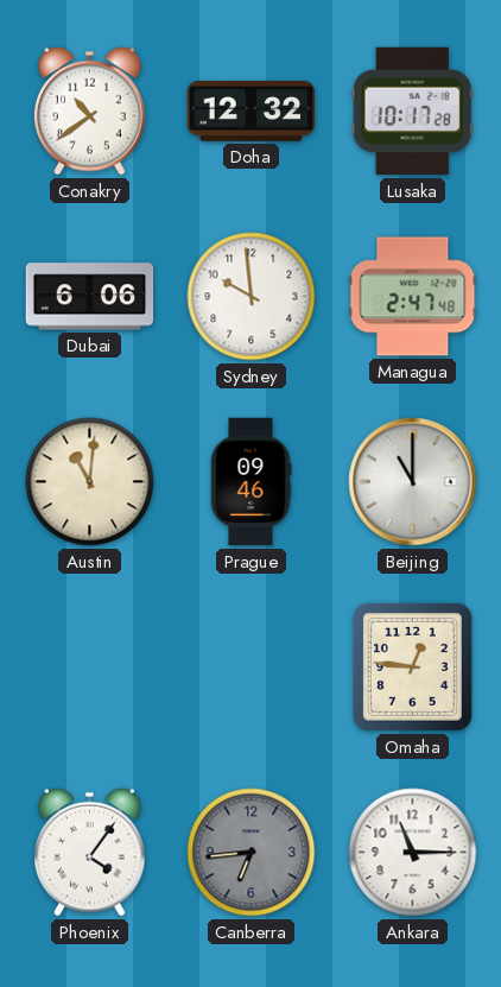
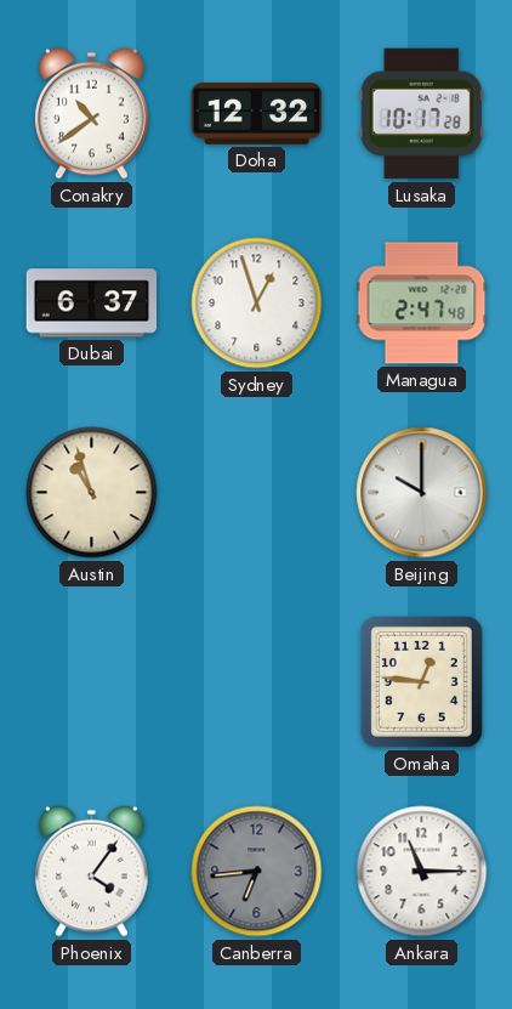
Dubai: 6:06 -> 6:37 (92, 304)
Sydney: 9:59 -> 12:57 (257, 304)
Austin: 11:01 -> 10:57 (92, 493)
Prague: 09:46 -> none (251, 482)
Beijing: 11:00 -> 10:00 (422, 493)
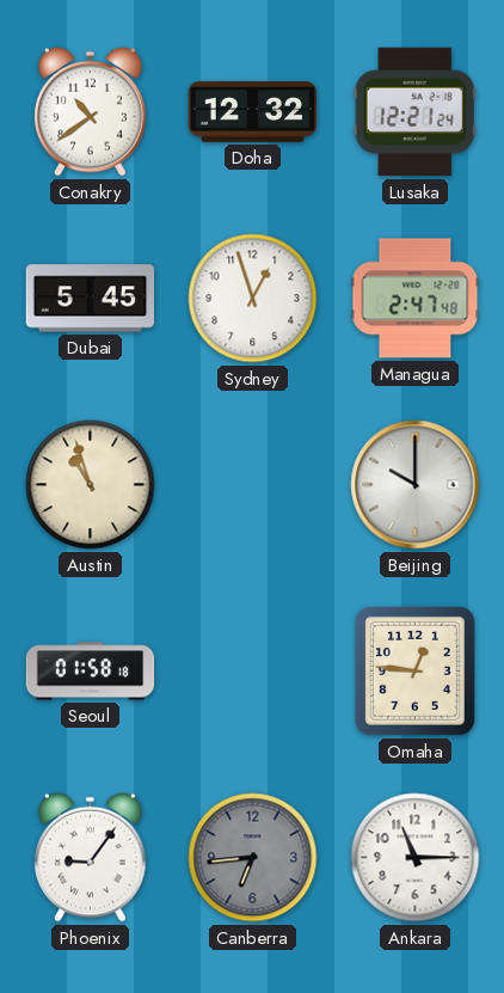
Lusaka: 10:17 -> 12:21 (414, 112)
Dubai: 6:37 -> 5:45 (91, 299)
Seoul: none -> 01:58 (91, 672)
Phoenix: 4:06 -> 9:06 (91, 857)
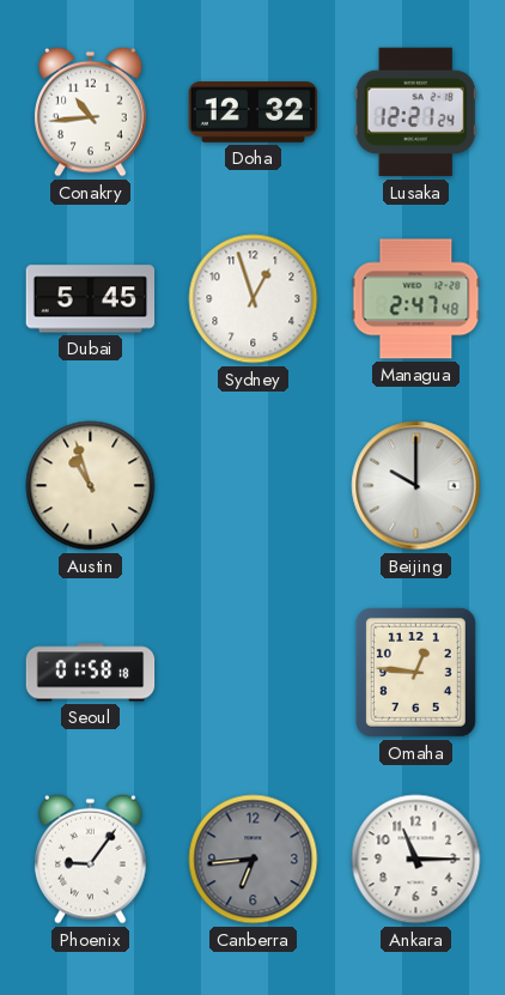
Conakry: 10:39 -> 10:44 (91, 111)
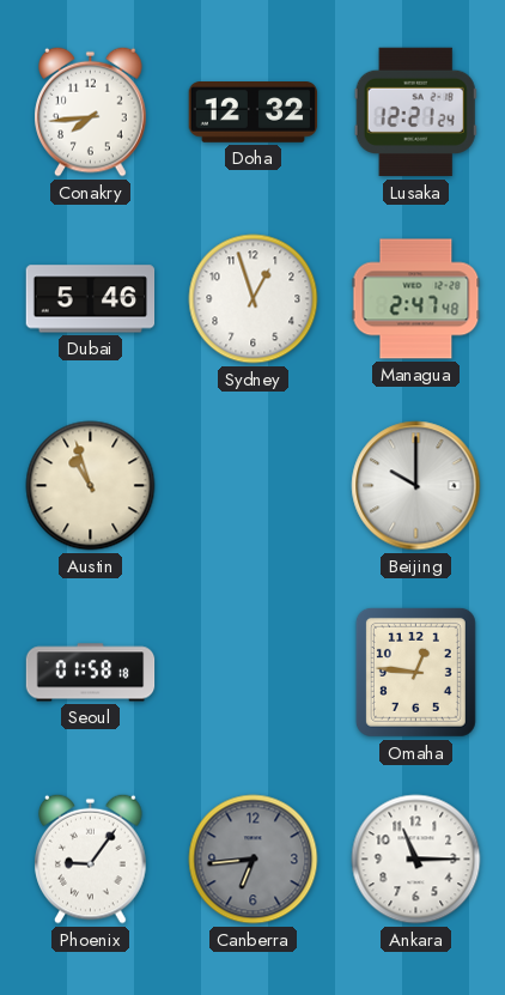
Conakry: 10:44 -> 7:44 (91, 111)
Dubai: 5:45 -> 5:46 (91, 299)
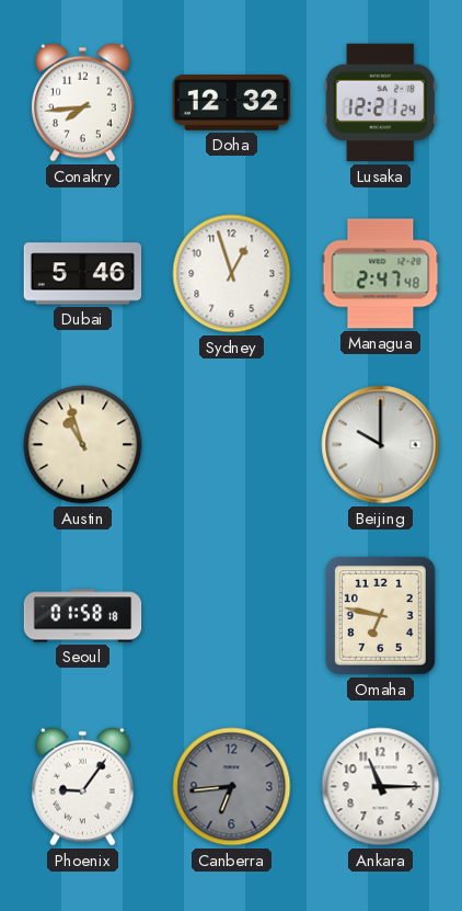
Omaha: 12:46 -> 6:47 (380, 615)
